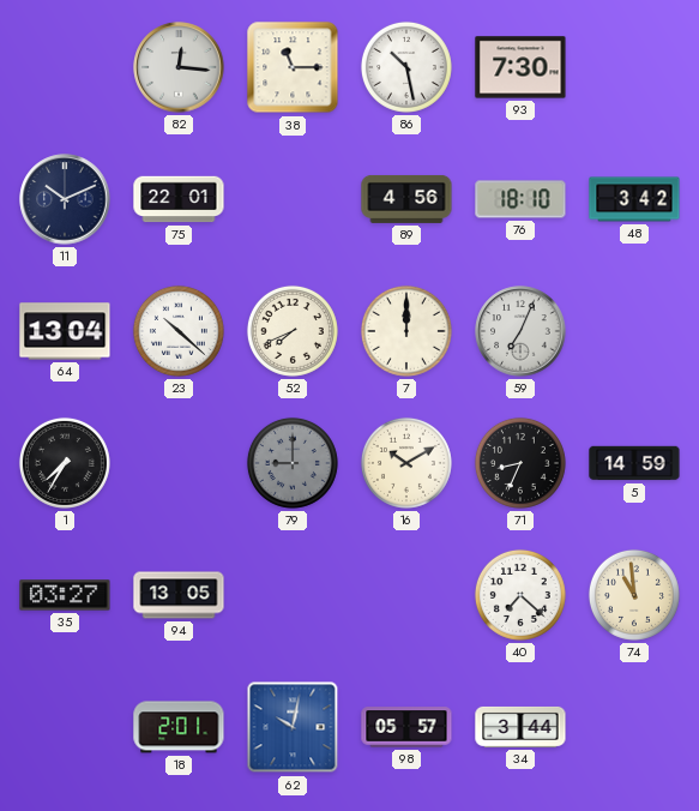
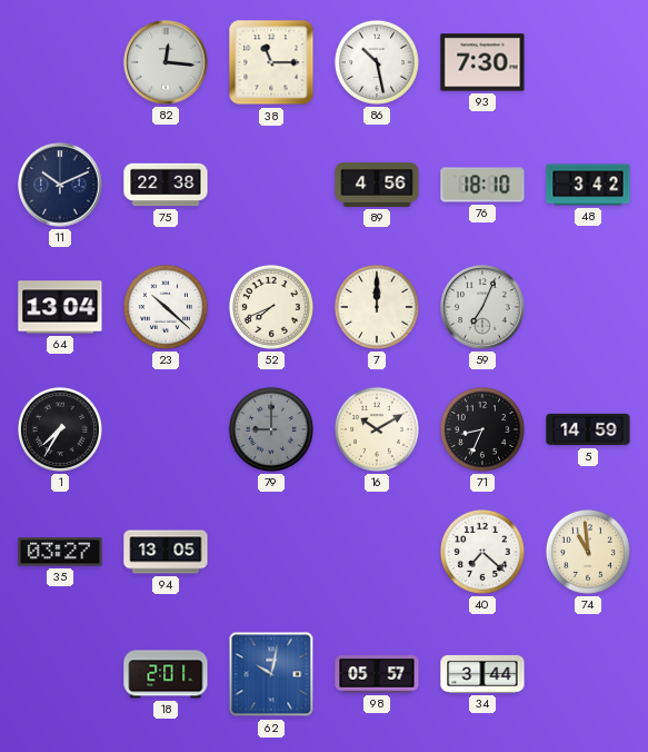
75: 22:01 -> 22:38 (166, 185)
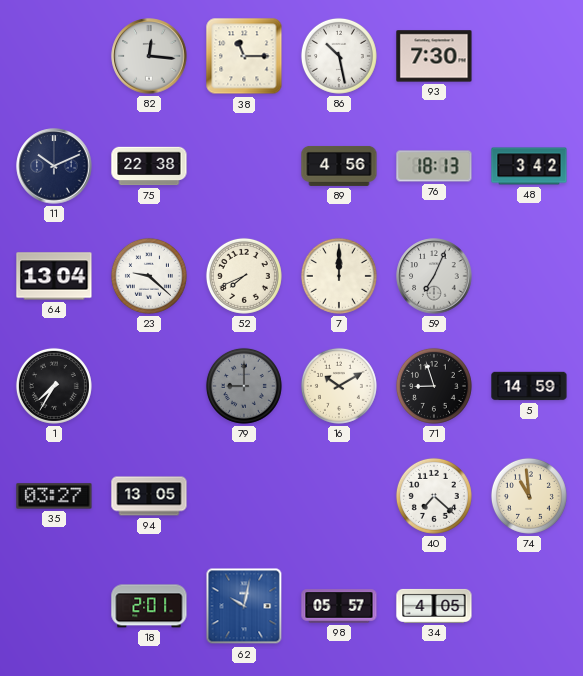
76: 18:10 -> 18:13 (434, 166)
23: 10:22 -> 9:22 (149, 276)
71: 8:34 -> 8:57 (434, 386)
34: 3:44 -> 4:05 (434, 606)
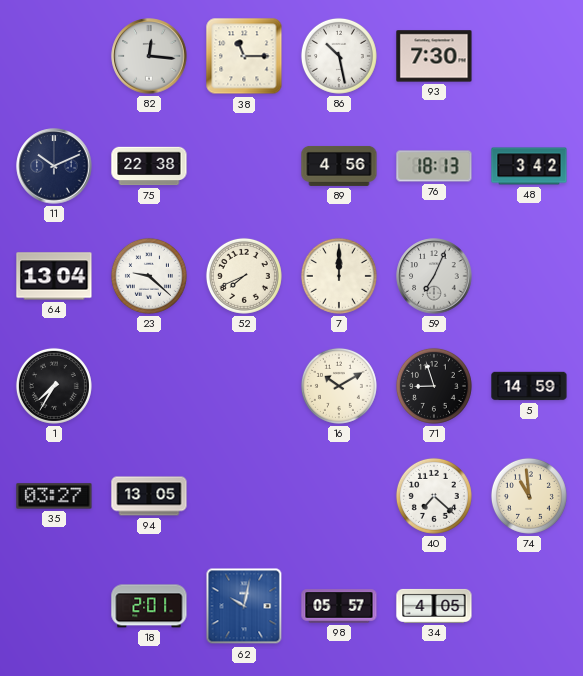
79: 9:00 -> none (244, 386)
